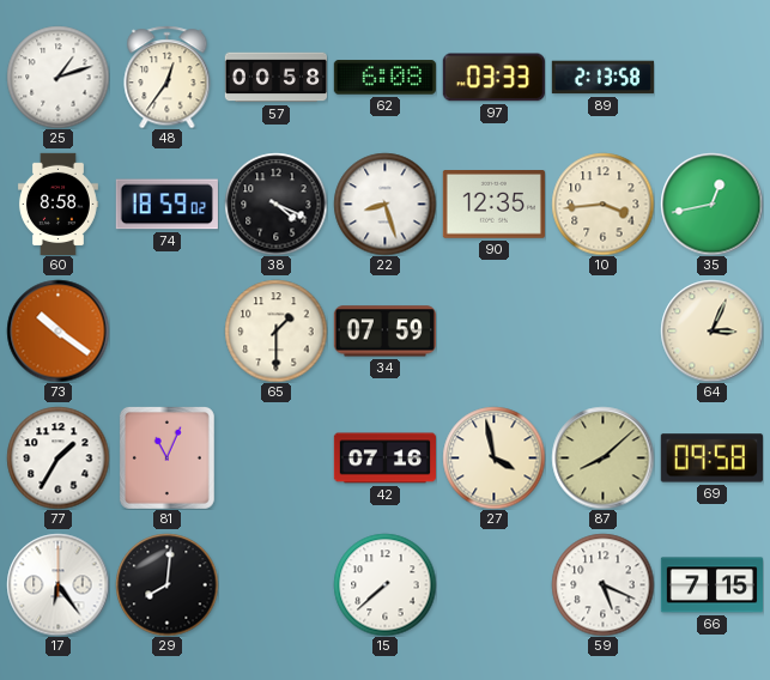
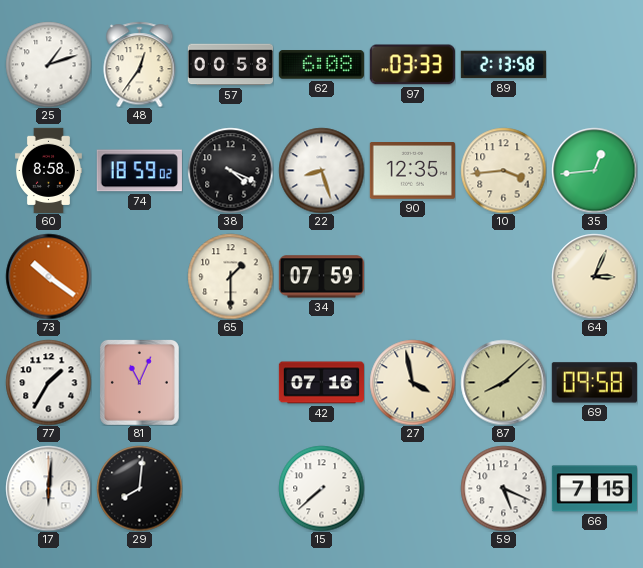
35: 12:43 -> 12:44 (594, 170)
17: 6:24 -> 6:01 (48, 488)
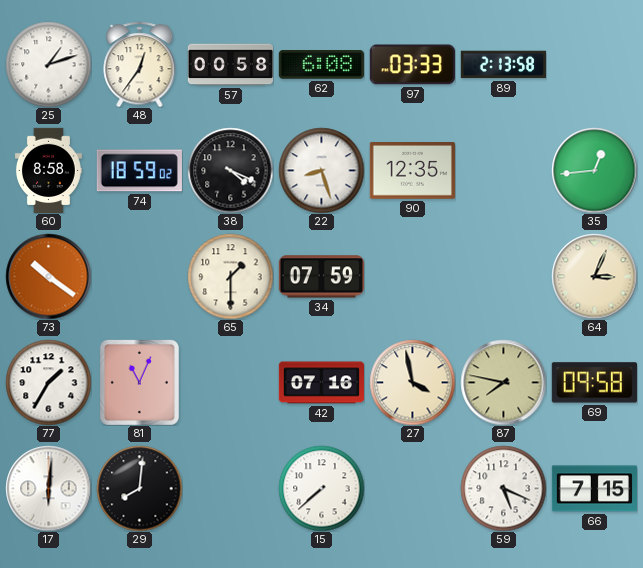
10: 3:44 -> none (503, 170)
87: 8:08 -> 7:47 (503, 382)
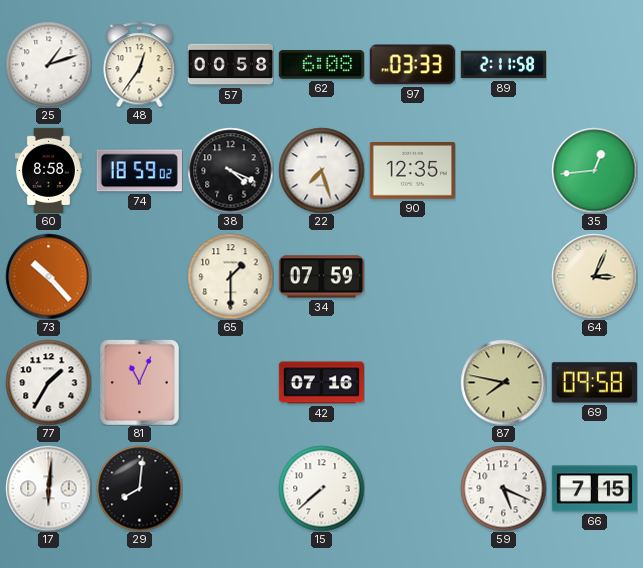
89: 2:13 -> 2:11 (503, 65)
22: 8:27 -> 7:27 (321, 170)
73: 10:21 -> 10:23 (48, 276)
27: 3:58 -> none (412, 382)
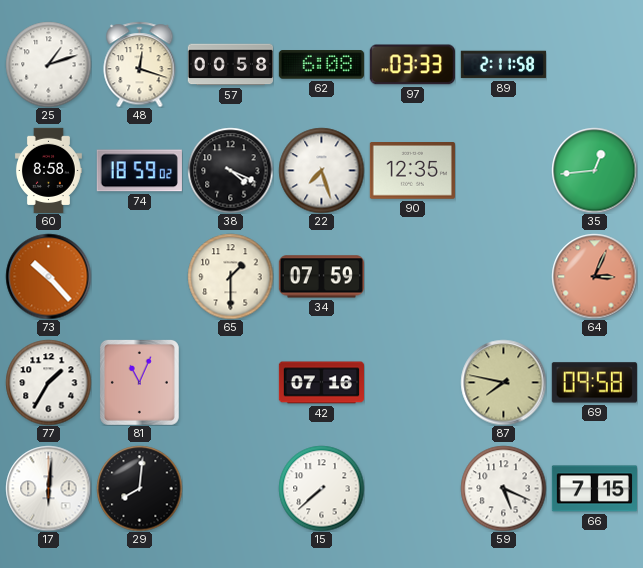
48: 12:36 -> 12:18 (140, 64)
64 dial: cream -> salmon (594, 276)
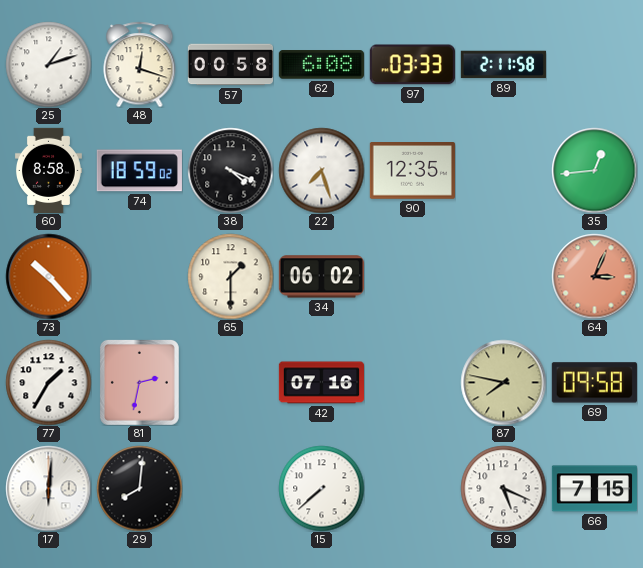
34: 07:59 -> 06:02 (321, 277)
81: 11:04 -> 2:32 (139, 382)
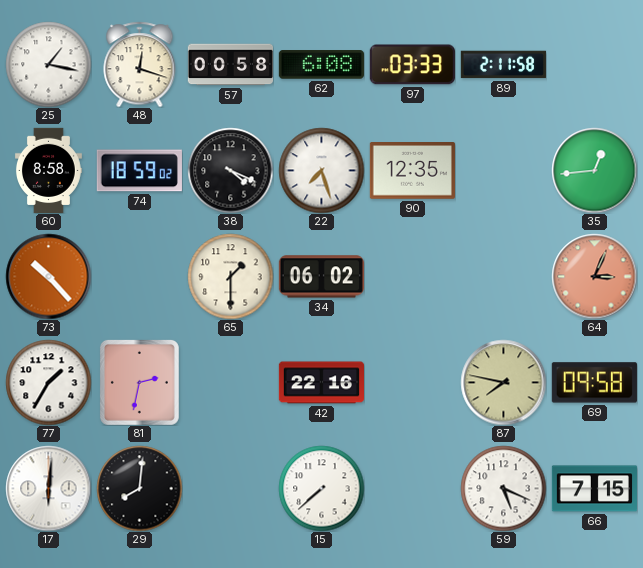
25: 1:12 -> 1:17 (48, 64)
42: 07:16 -> 22:16 (321, 383)
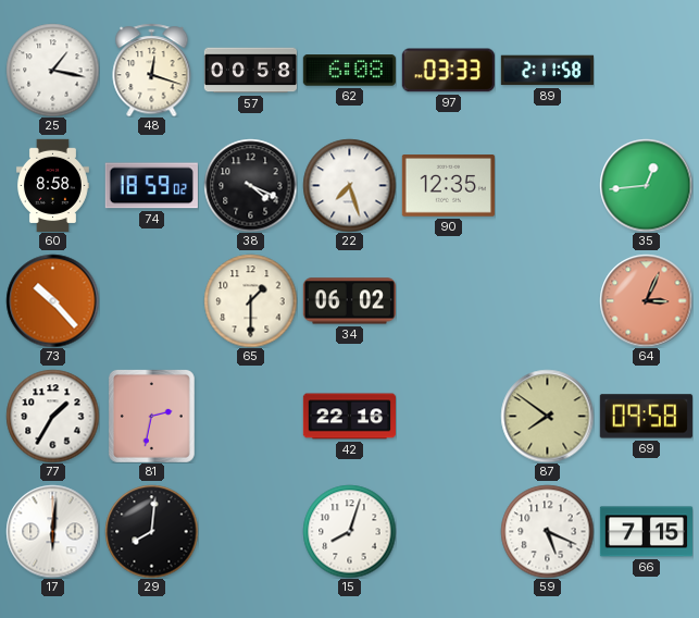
87: 7:47 -> 7:51 (547, 416)
15: 7:38 -> 8:03 (349, 531)
